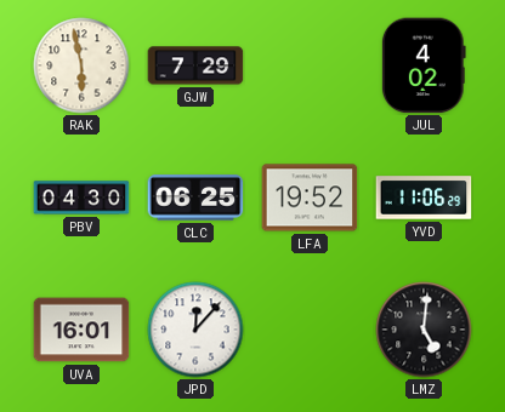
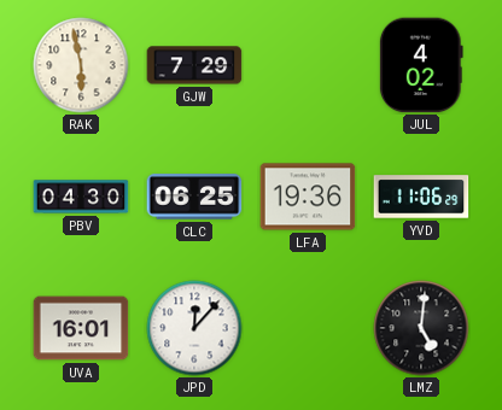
LFA: 19:52 -> 19:36 (308, 197)
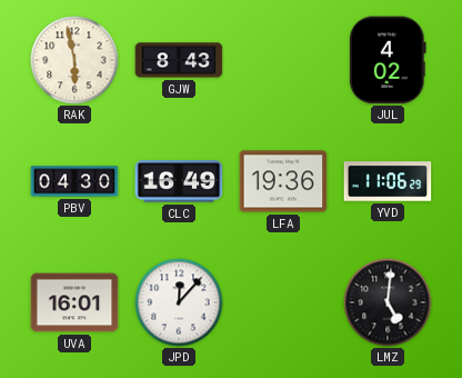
GJW: 7:29 -> 8:43 (179, 60)
CLC: 06:25 -> 16:49 (179, 181)
